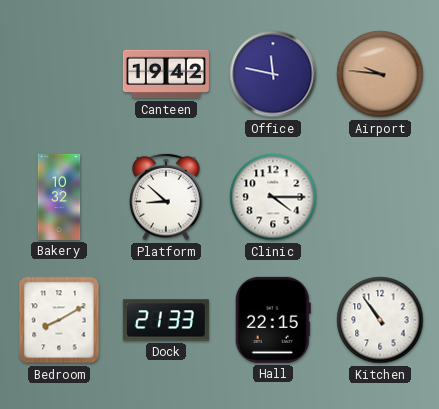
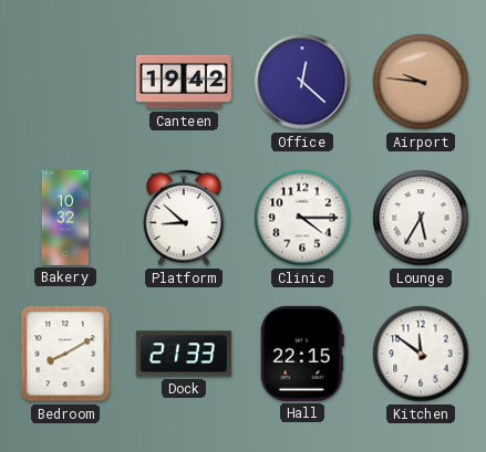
Office: 11:47 -> 12:22 (302, 82)
Lounge: none -> 5:35 (421, 218)
Kitchen: 10:54 -> 11:51 (421, 354)
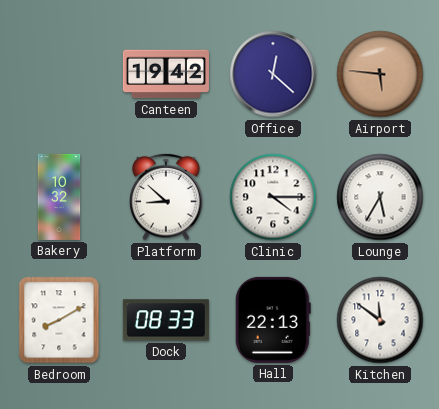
Airport: 9:46 -> 5:46 (380, 74)
Dock: 21:33 -> 08:33 (166, 320)
Hall: 22:15 -> 22:13 (273, 320)
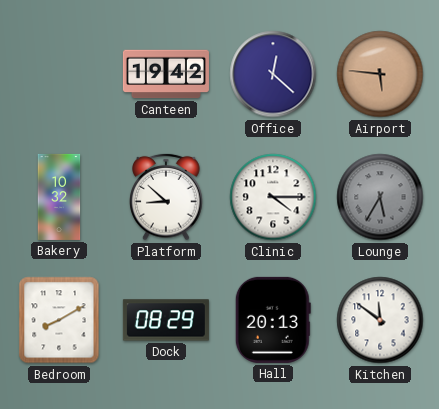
Lounge dial: white -> grey (380, 197)
Dock: 08:33 -> 08:29 (166, 320)
Hall: 22:13 -> 20:13 (273, 320)
